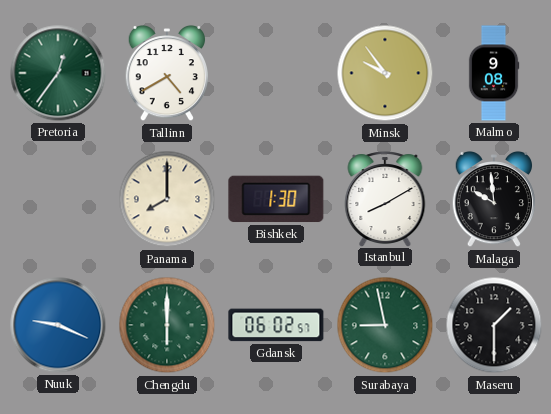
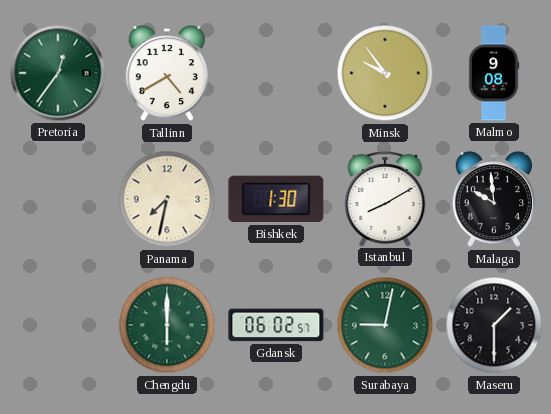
Panama: 8:00 -> 7:32 (167, 199)
Nuuk: 9:19 -> none (58, 325)
Surabaya: 8:58 -> 9:02 (385, 325)
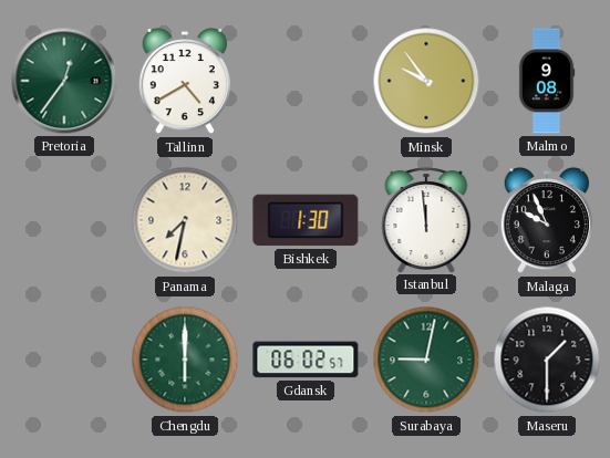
Istanbul: 8:10 -> 11:59 (426, 220)
Malaga: 9:59 -> 9:56 (546, 220)
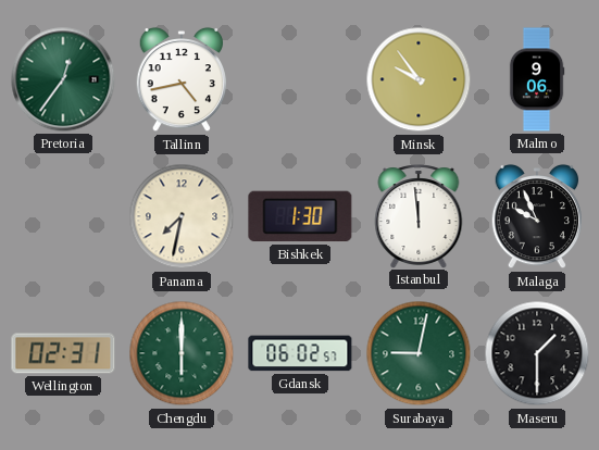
Tallinn: 4:40 -> 4:43 (180, 79)
Malmo: 9:08 -> 9:06 (537, 79)
Wellington: none -> 02:31 (63, 353)
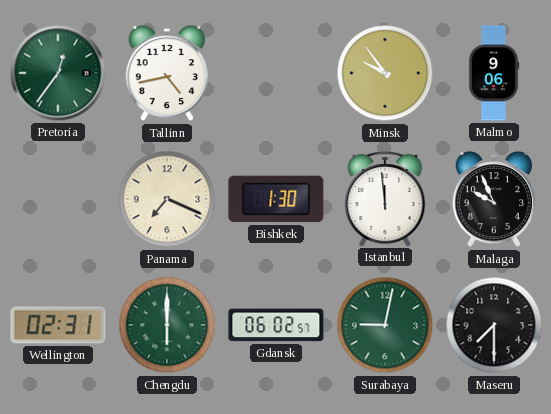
Panama: 7:32 -> 7:19 (167, 199)
Maseru: 1:30 -> 7:30 (494, 325)
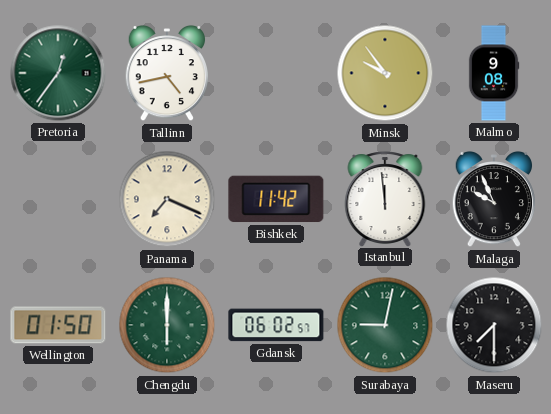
Malmo: 9:06 -> 9:08 (494, 73)
Bishkek: 1:30 -> 11:42 (276, 199)
Wellington: 02:31 -> 01:50 (58, 325)
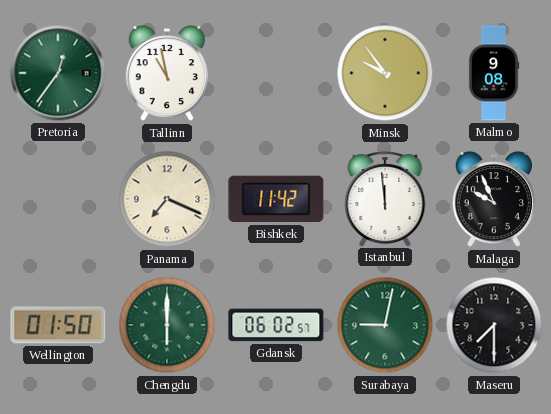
Tallinn: 4:43 -> 10:58 (166, 73)
